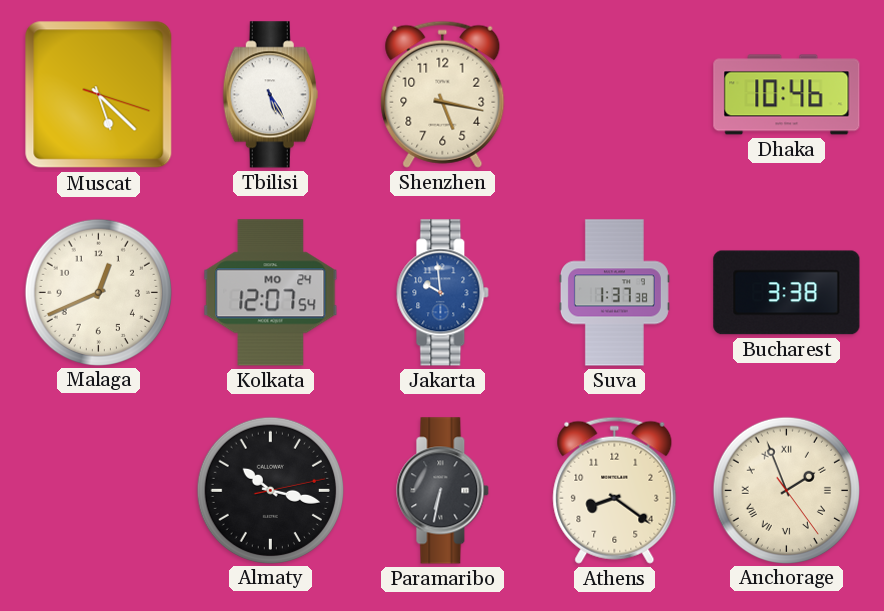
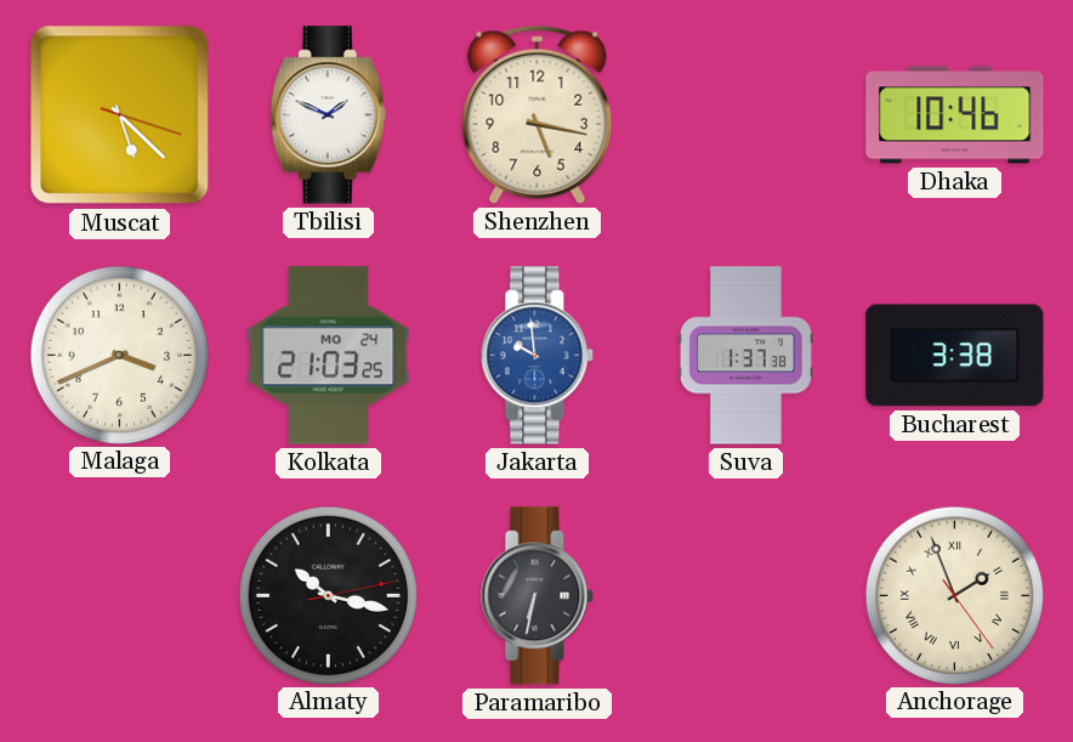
Tbilisi: 5:25 -> 1:49 (328, 115)
Malaga: 12:41 -> 3:41 (119, 355)
Kolkata: 12:07 -> 21:03 (329, 356)
Athens: 8:21 -> none (615, 490)
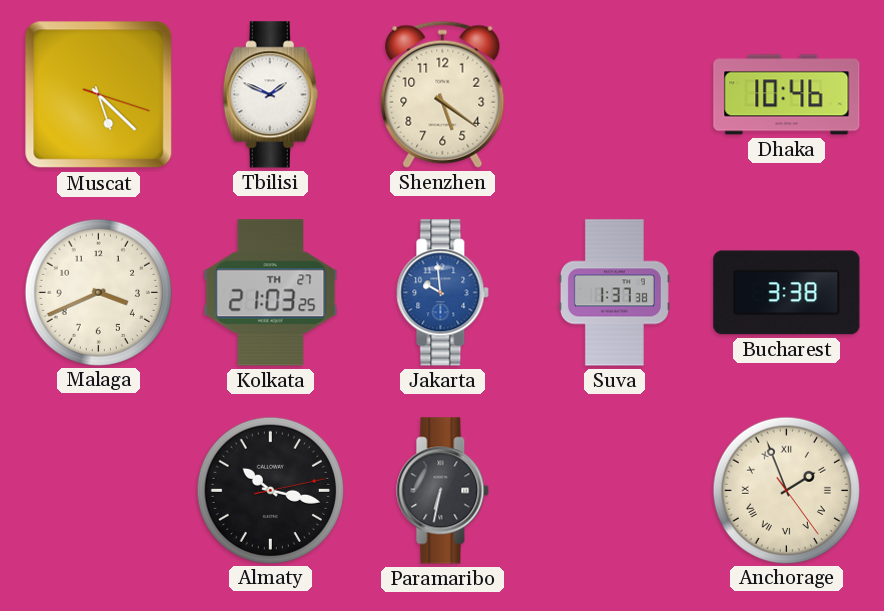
Shenzhen: 5:17 -> 5:21 (443, 94)
Kolkata date: MO 24 -> TH 27 (271, 293)
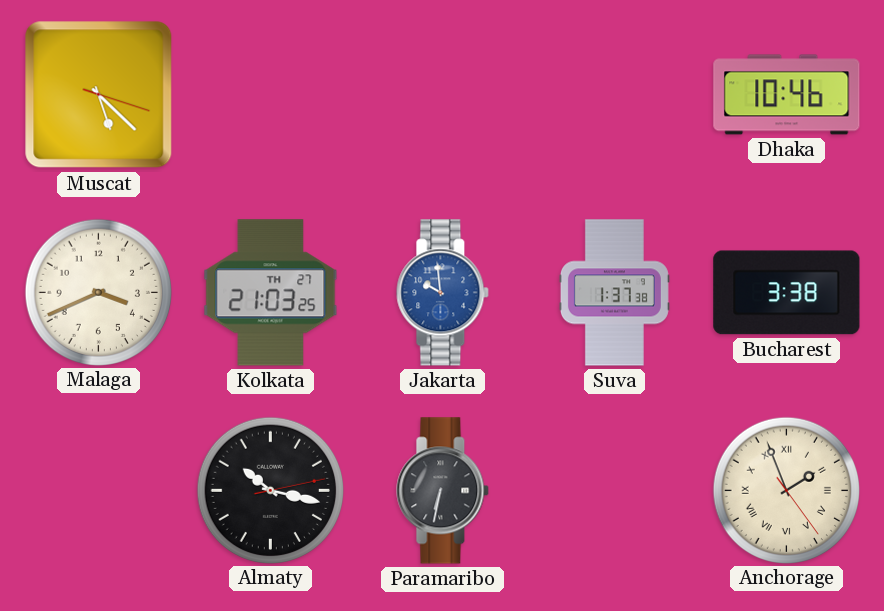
Tbilisi: 1:49 -> none (270, 95)
Shenzhen: 5:21 -> none (443, 94)
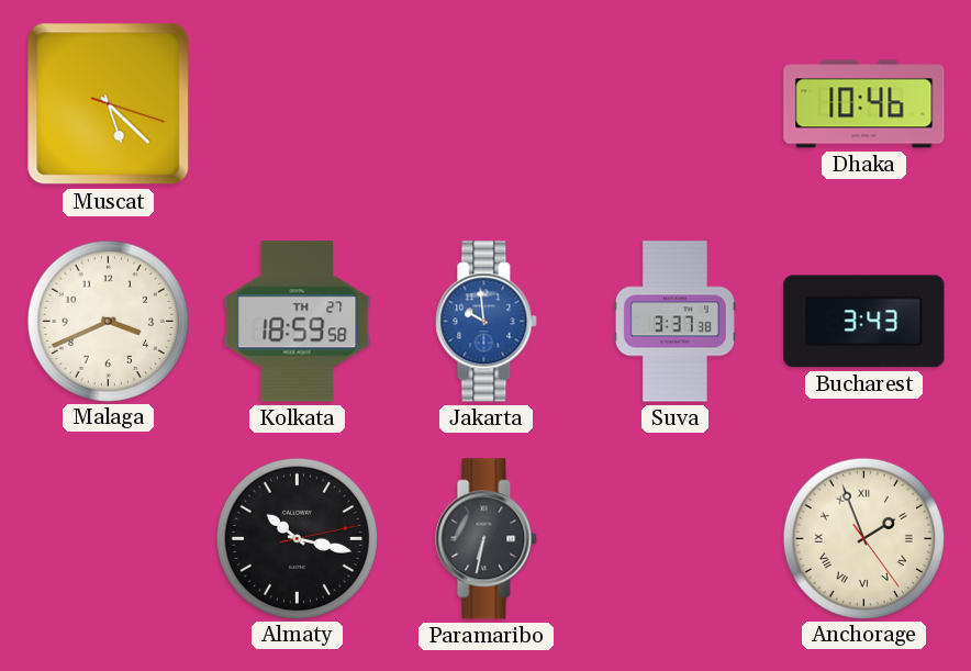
Kolkata: 21:03 -> 18:59 (298, 322)
Suva: 1:37 -> 3:37 (674, 322)
Bucharest: 3:38 -> 3:43 (864, 322)
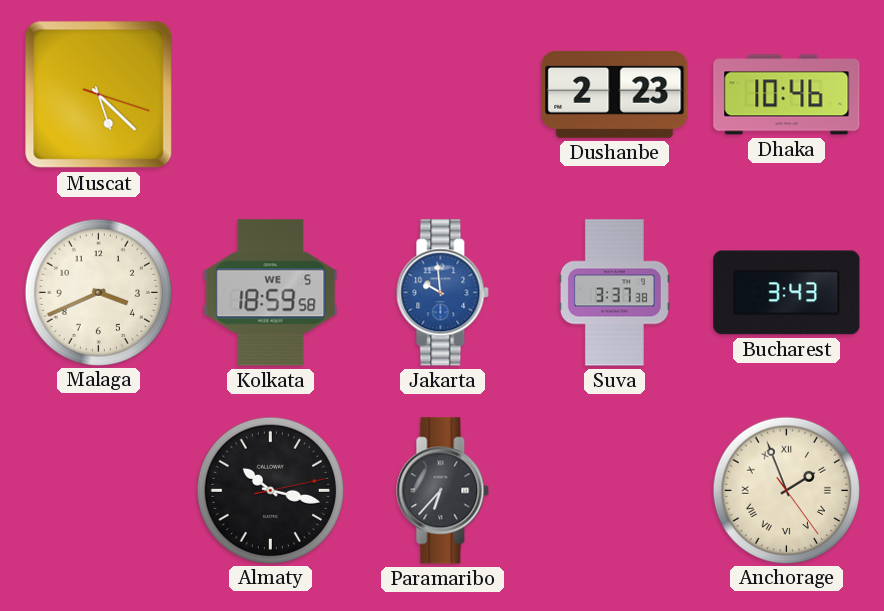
Dushanbe: none -> 2:23 (615, 94)
Kolkata date: TH 27 -> WE 5 (271, 293)
Paramaribo: 6:32 -> 6:37 (443, 491)
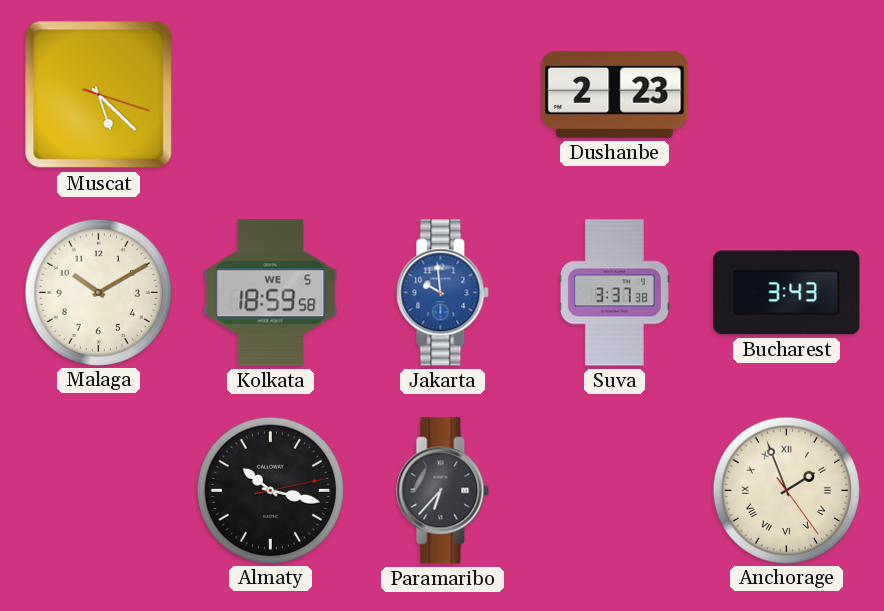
Dhaka: 10:46 -> none (787, 95)
Malaga: 3:41 -> 10:10 (98, 292)
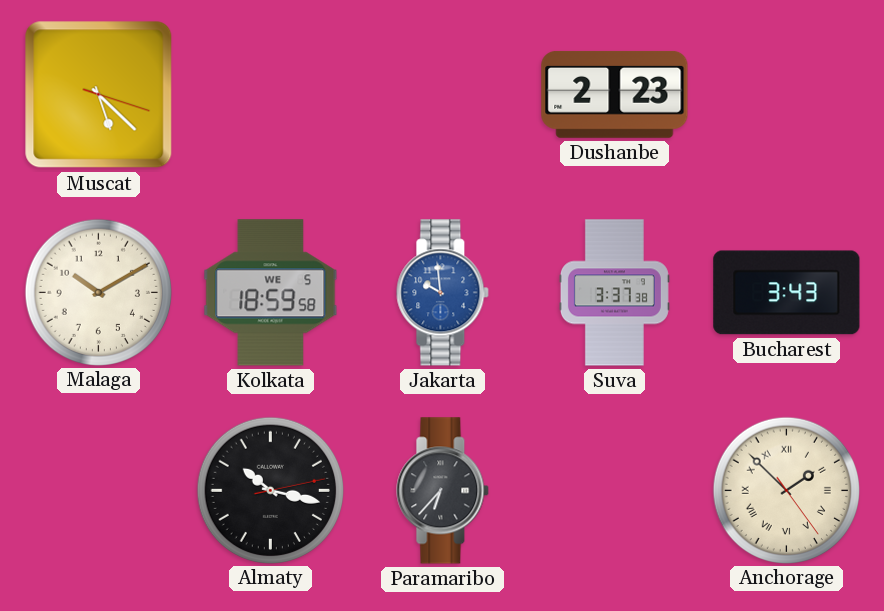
Anchorage: 1:56 -> 1:52 (786, 490)
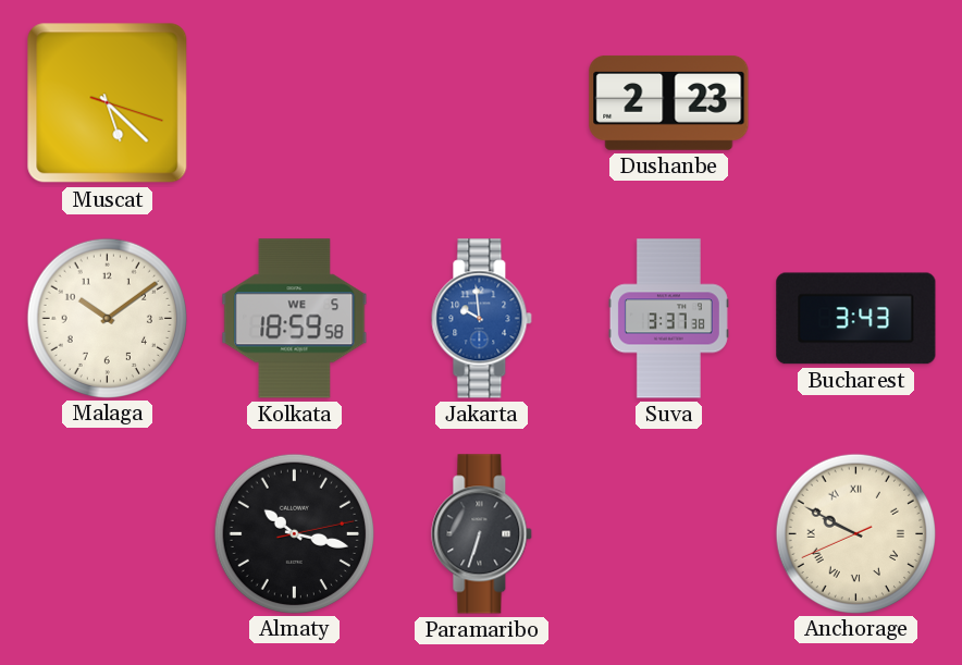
Malaga: 10:10 -> 10:09 (107, 318)
Paramaribo: 6:37 -> 6:33 (482, 534)
Anchorage: 1:52 -> 9:49 (855, 533)
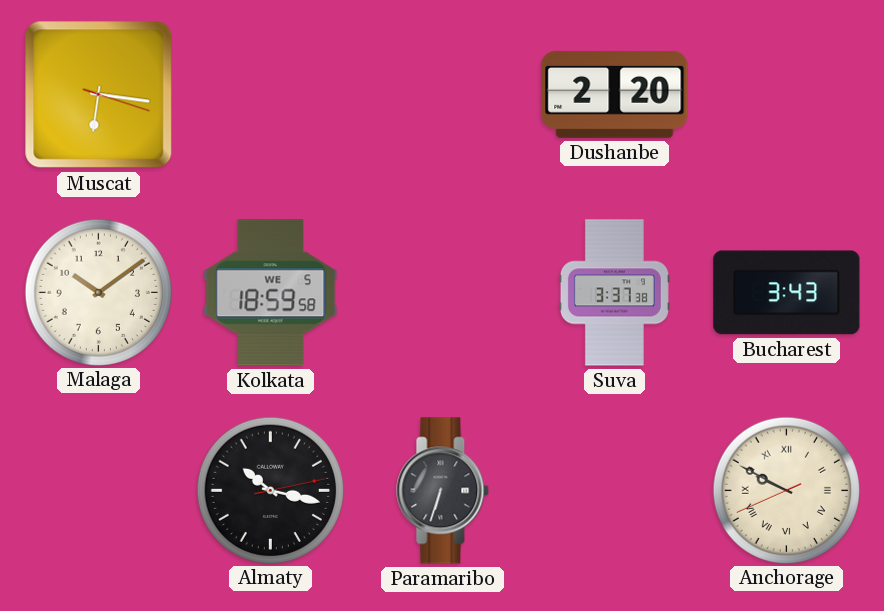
Muscat: 5:22 -> 6:16 (99, 95)
Dushanbe: 2:23 -> 2:20 (615, 94)
Jakarta: 9:59 -> none (482, 319)
